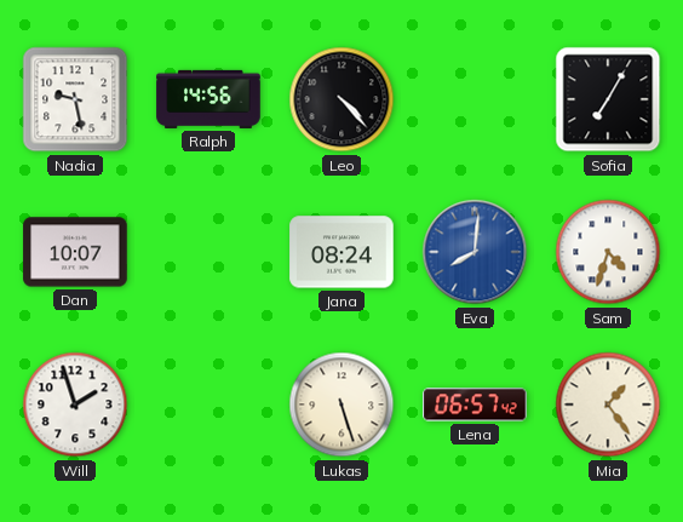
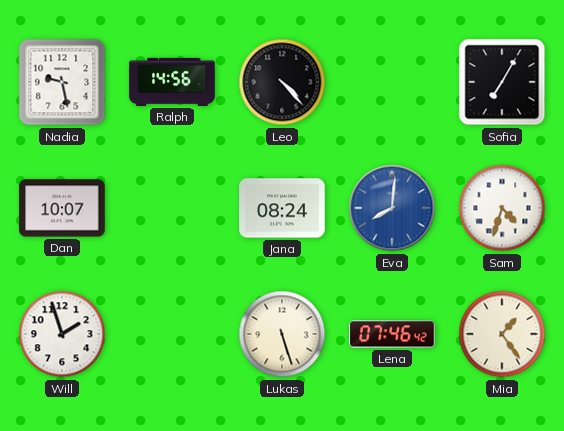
Lena: 06:57 -> 07:46 (392, 334)
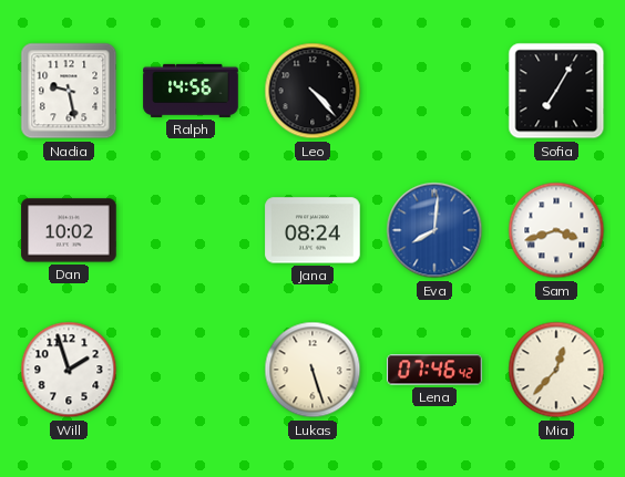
Dan: 10:07 -> 10:02 (69, 230)
Sam: 4:33 -> 3:42 (556, 230)
Mia: 1:24 -> 12:37 (556, 370)
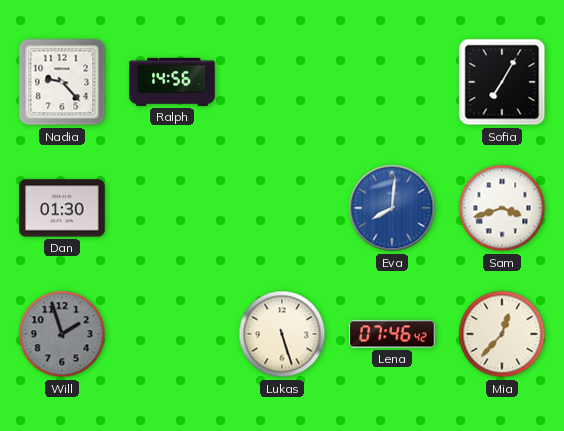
Nadia: 9:28 -> 9:23 (62, 82)
Leo: 4:23 -> none (312, 91)
Dan: 10:02 -> 01:30 (62, 208)
Jana: 08:24 -> none (312, 230)
Will dial: white -> grey (62, 334)
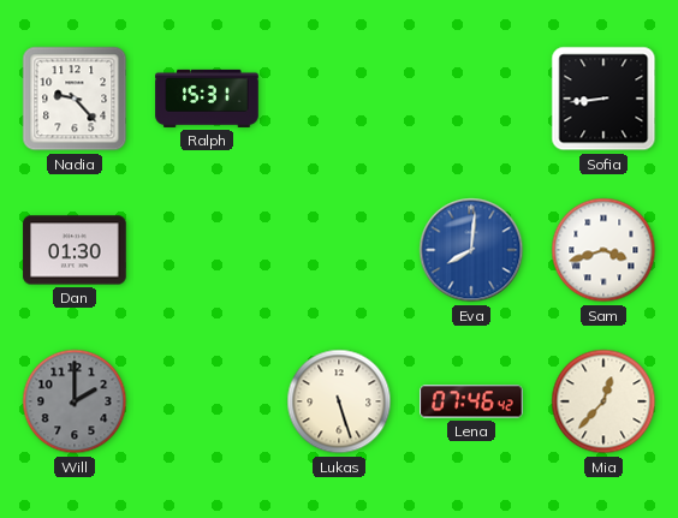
Ralph: 14:56 -> 15:31 (207, 99)
Sofia: 7:05 -> 8:44 (603, 99)
Will: 1:57 -> 2:00 (75, 401)
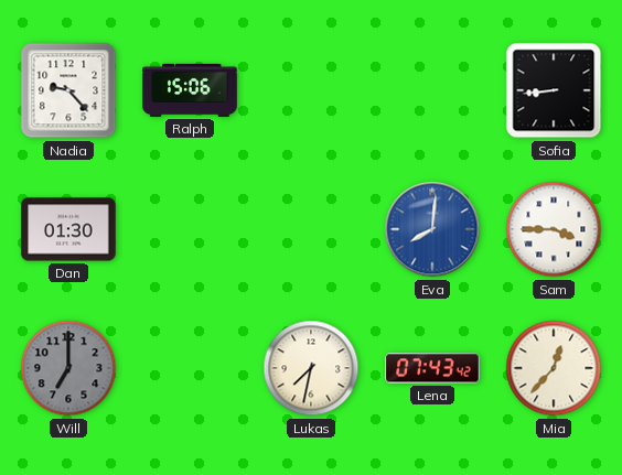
Ralph: 15:31 -> 15:06 (190, 90)
Sam: 3:42 -> 3:45 (554, 229)
Will: 2:00 -> 7:00 (68, 368)
Lukas: 5:27 -> 7:32 (311, 368)
Lena: 07:46 -> 07:43 (432, 368)
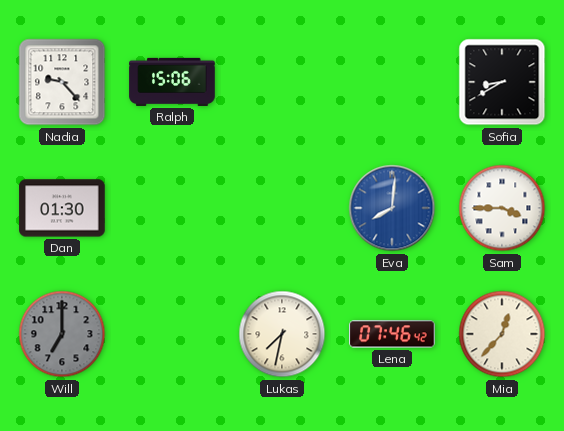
Sofia: 8:44 -> 8:40 (502, 82)
Lena: 07:43 -> 07:46 (392, 334)
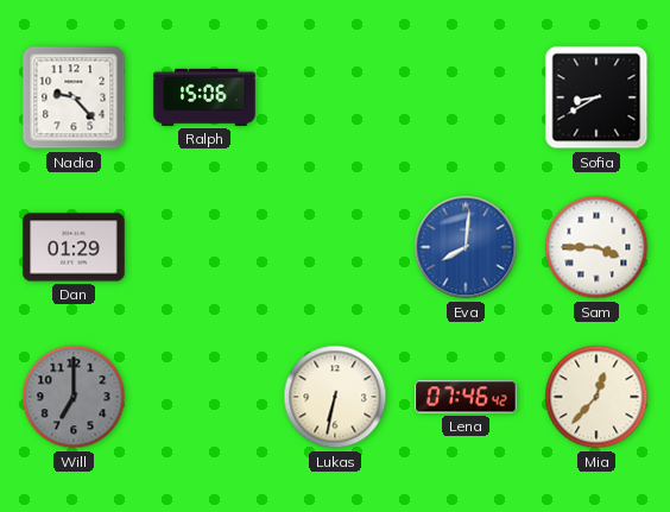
Dan: 01:30 -> 01:29 (74, 247)
Lukas: 7:32 -> 6:32 (335, 397)
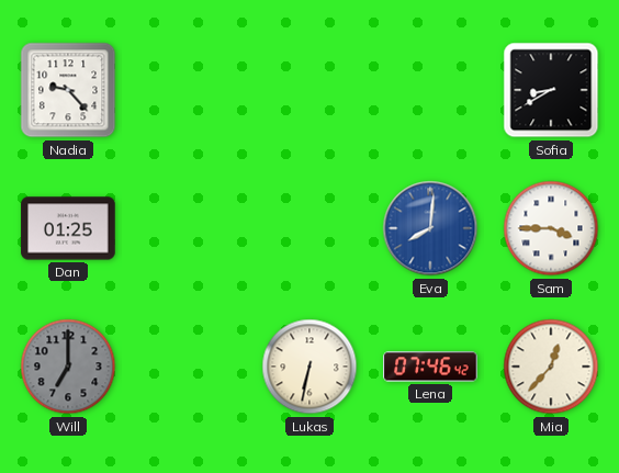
Ralph: 15:06 -> none (204, 97)
Dan: 01:29 -> 01:25 (68, 228)
